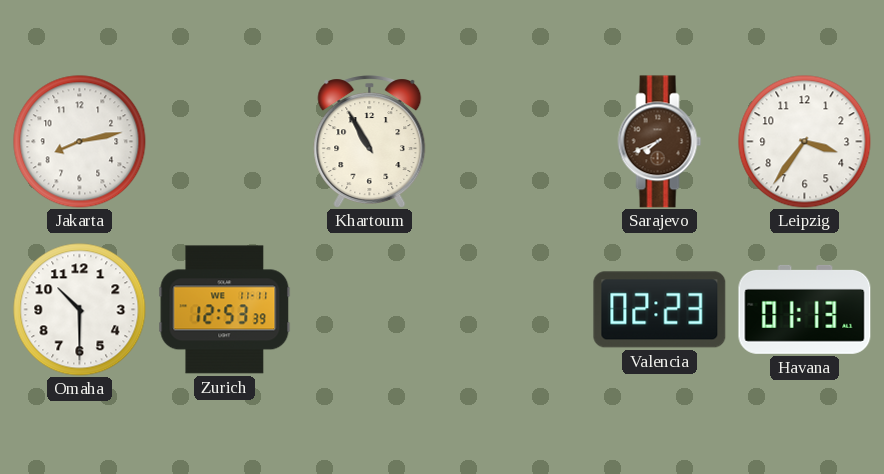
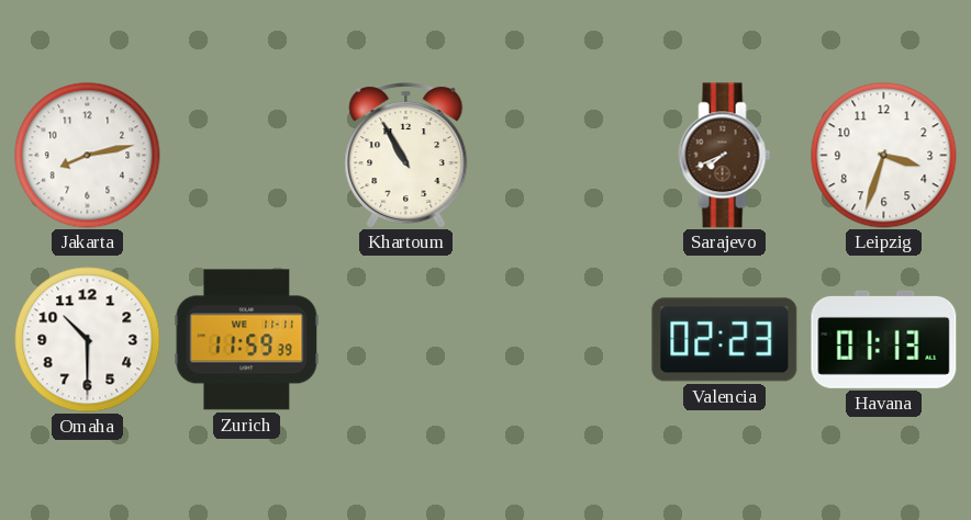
Leipzig: 3:36 -> 3:33 (884, 156)
Zurich: 12:53 -> 11:59 (247, 340)
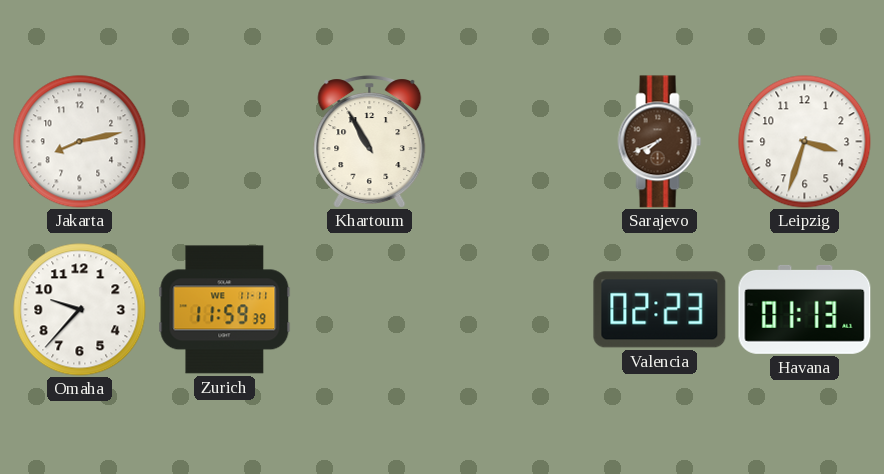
Omaha: 10:30 -> 9:37 (80, 310)
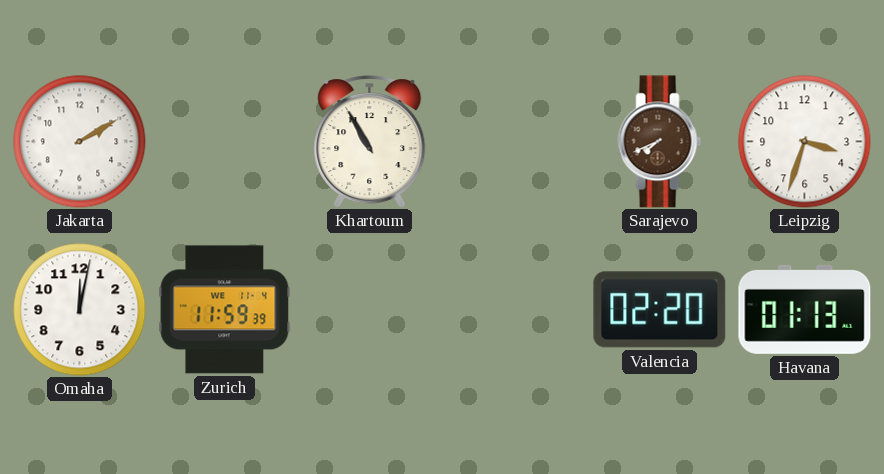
Jakarta: 8:13 -> 2:10 (80, 142)
Omaha: 9:37 -> 12:02 (80, 310)
Zurich date: WE 11-11 -> WE 11-4 (225, 310)
Valencia: 02:23 -> 02:20 (660, 310)
